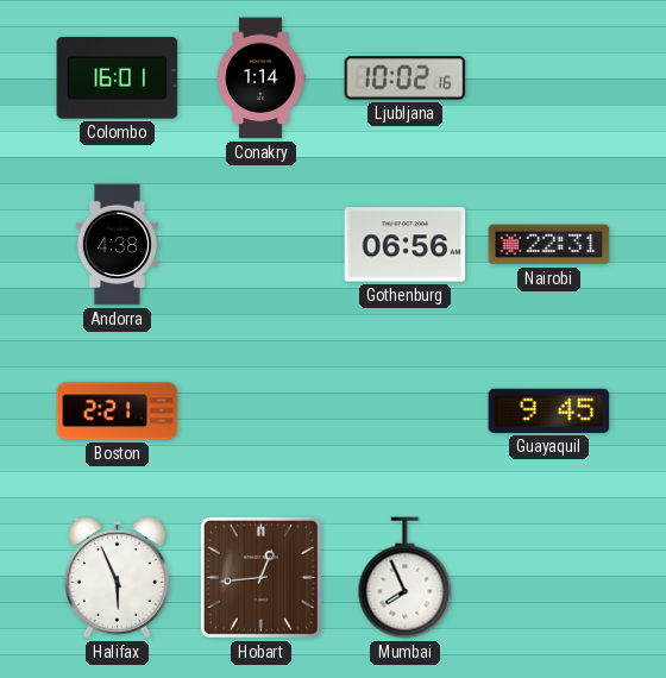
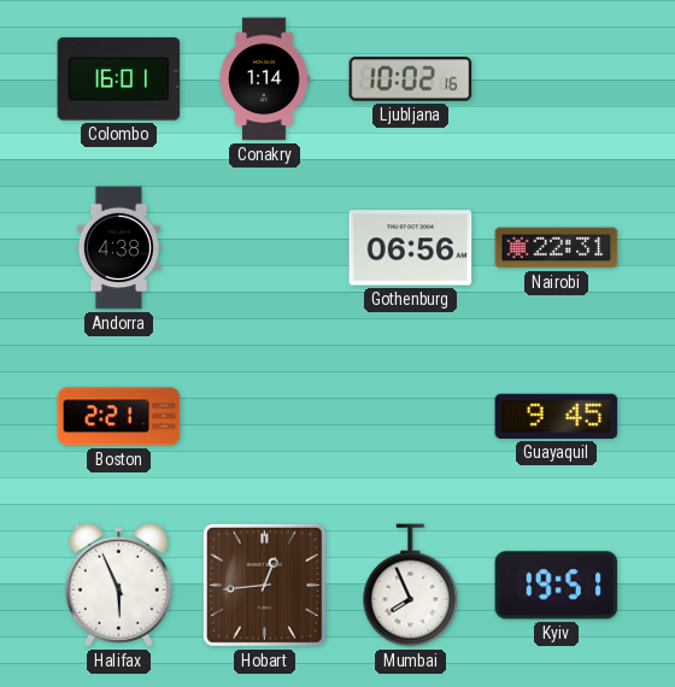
Kyiv: none -> 19:51 (557, 586)
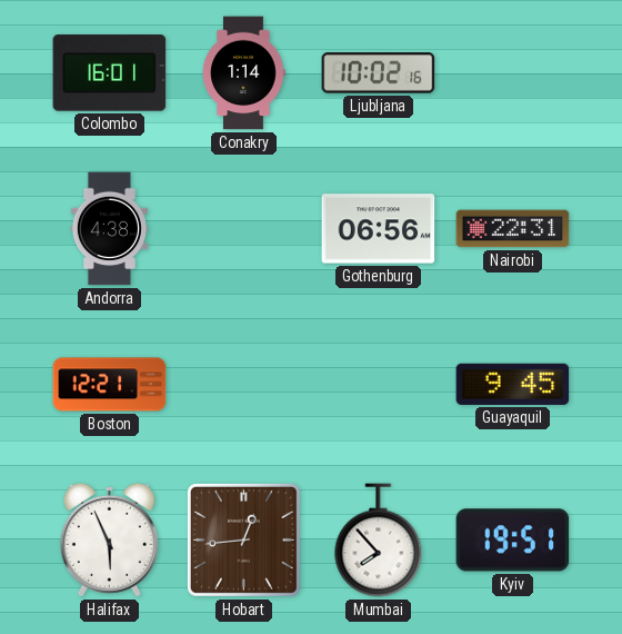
Boston: 2:21 -> 12:21 (110, 385)
Mumbai: 7:56 -> 7:53 (379, 541)
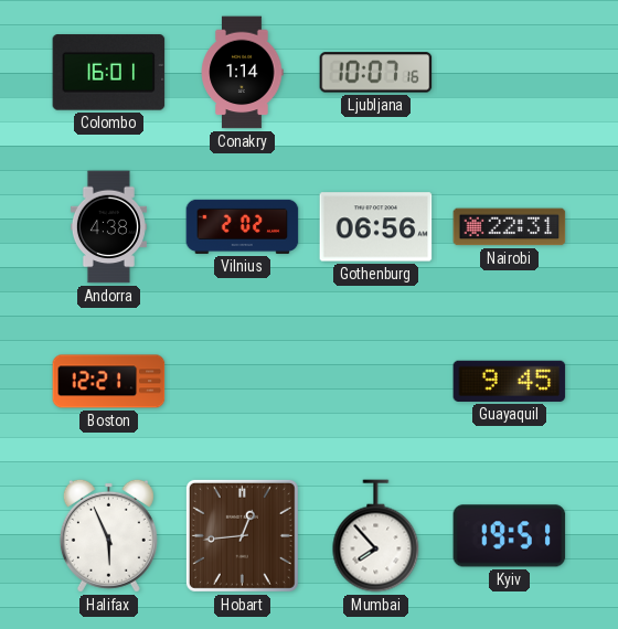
Ljubljana: 10:02 -> 10:07 (376, 73)
Vilnius: none -> 2:02 (243, 226)
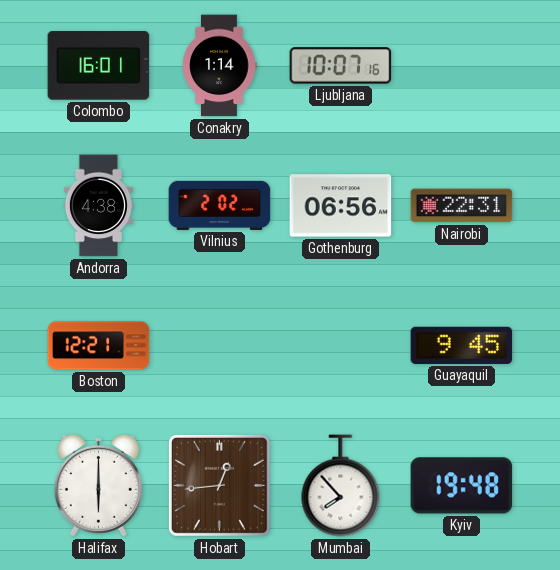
Halifax: 5:56 -> 6:00 (98, 485)
Kyiv: 19:51 -> 19:48 (462, 486)
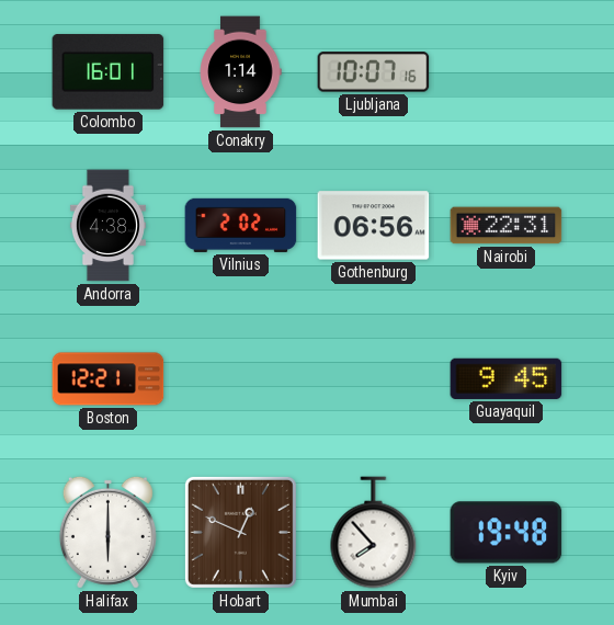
Hobart: 12:44 -> 12:49 (240, 532)
